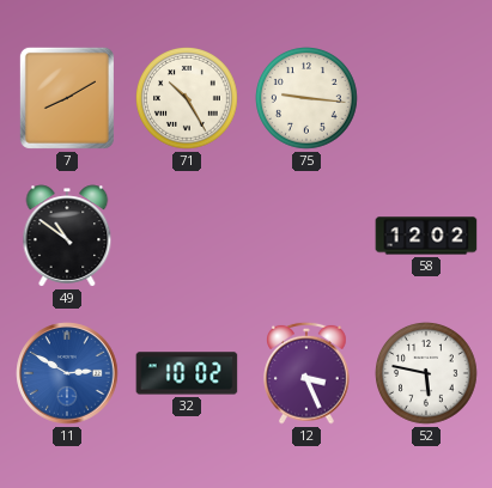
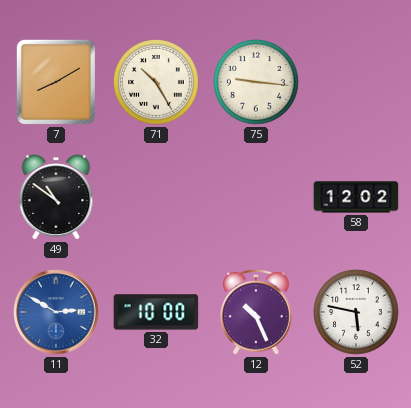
32: 10:02 -> 10:00 (156, 312)
12: 3:26 -> 10:26 (257, 312)
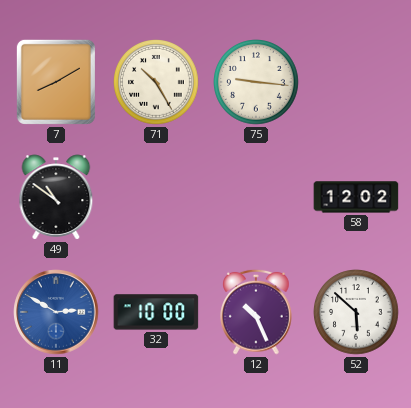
52: 5:47 -> 5:52 (357, 313)
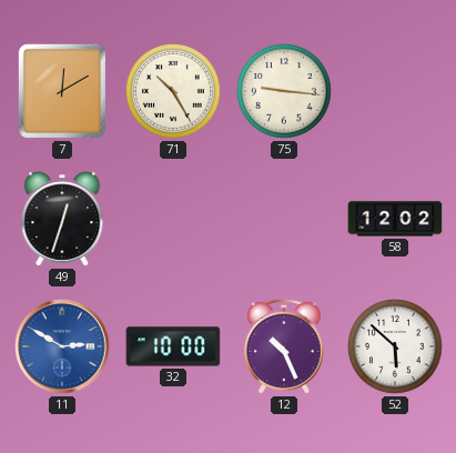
7: 8:10 -> 12:10 (62, 91)
49: 10:51 -> 12:33 (62, 219)
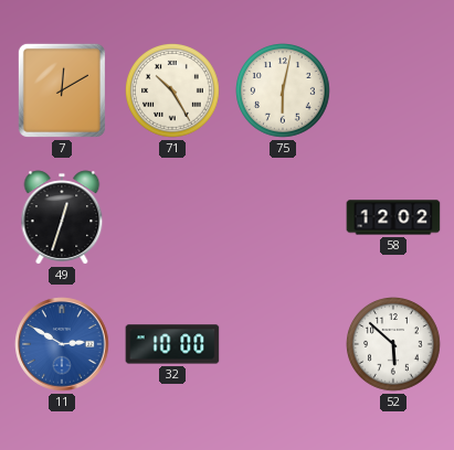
75: 9:16 -> 6:02 (284, 92)
12: 10:26 -> none (285, 346)
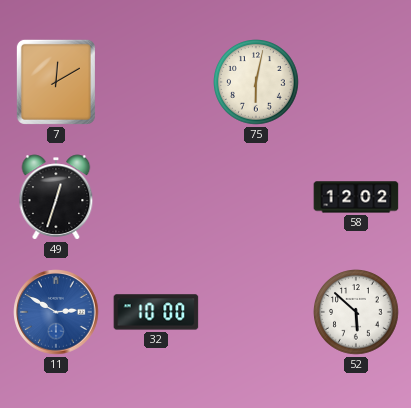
71: 10:25 -> none (173, 92)
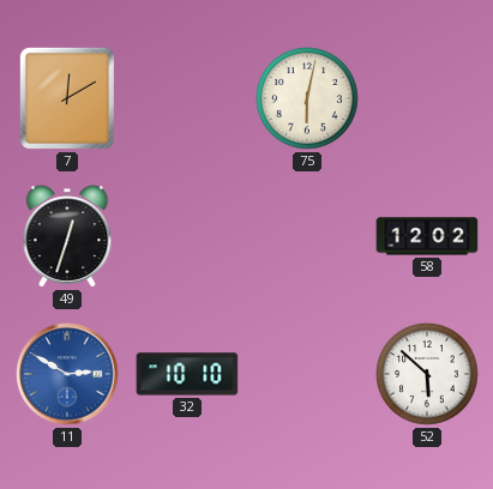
32: 10:00 -> 10:10 (187, 374)
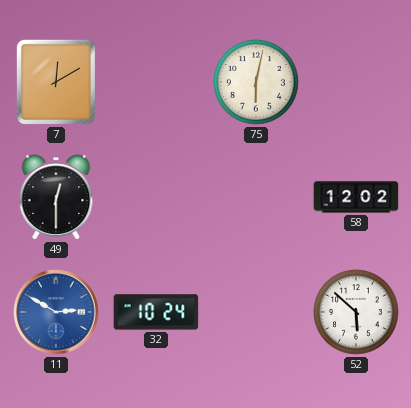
49: 12:33 -> 12:30 (56, 197)
32: 10:10 -> 10:24 (156, 312)
